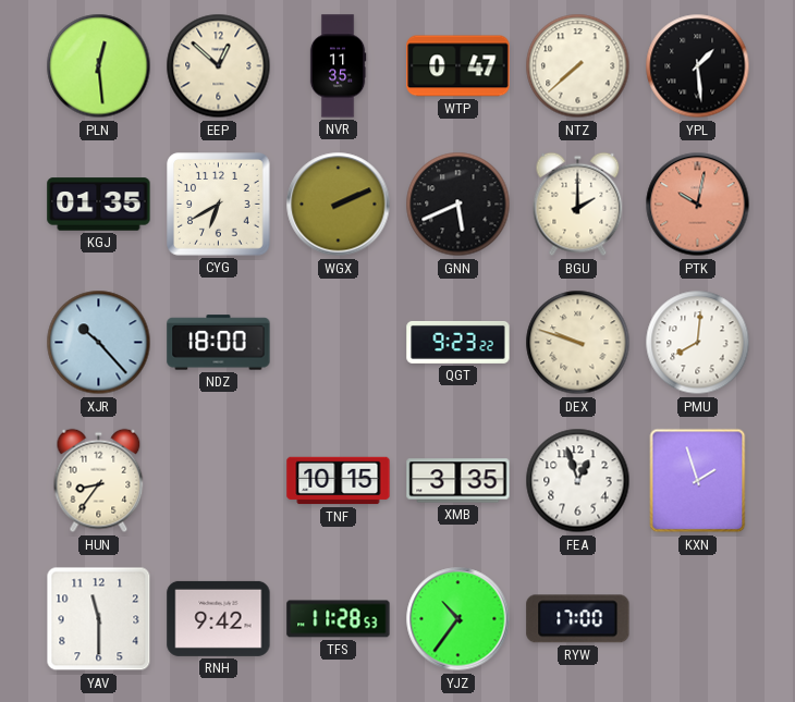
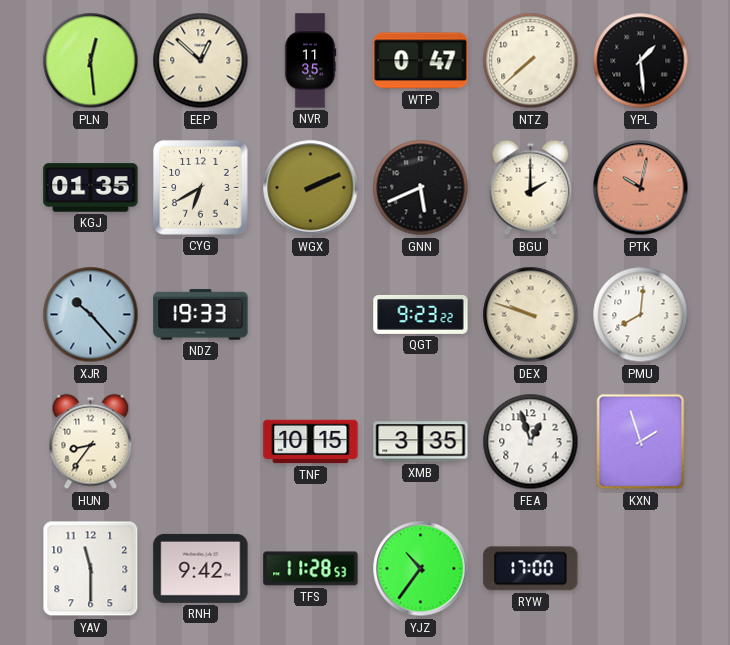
NDZ: 18:00 -> 19:33 (201, 315)
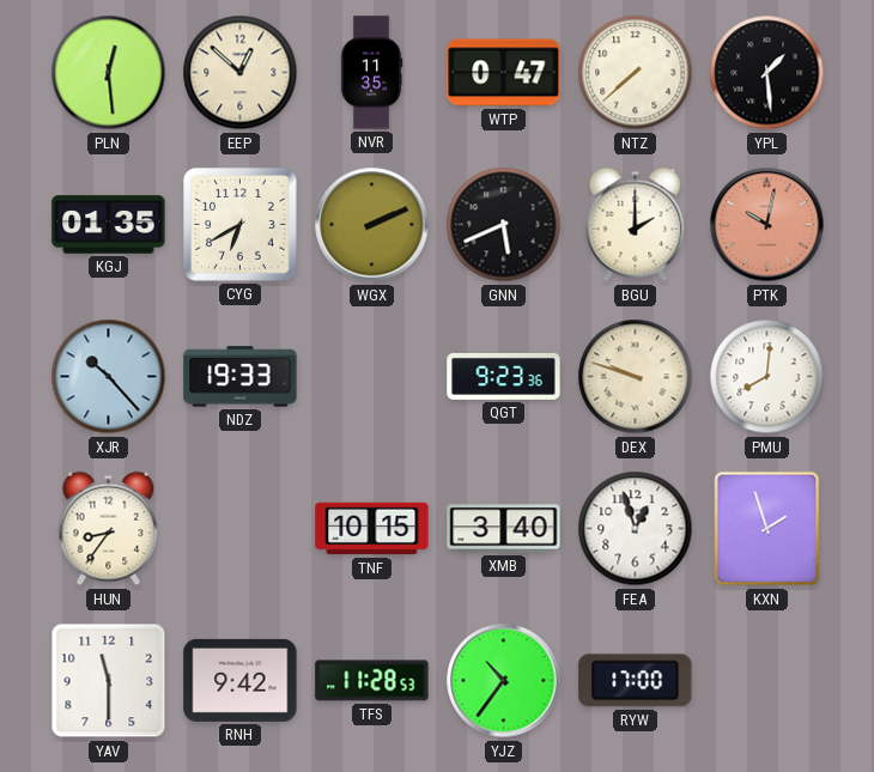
QGT: 9:23:22 -> 9:23:36 (504, 376)
XMB: 3:35 -> 3:40 (504, 529)
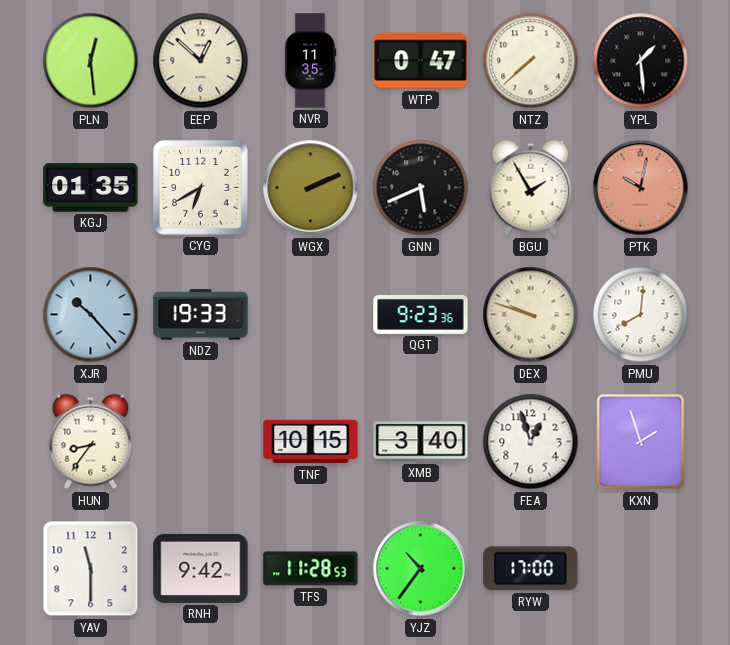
BGU: 2:00 -> 1:55 (531, 188)
